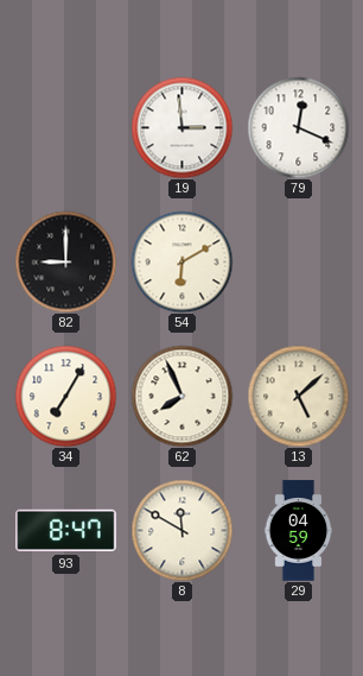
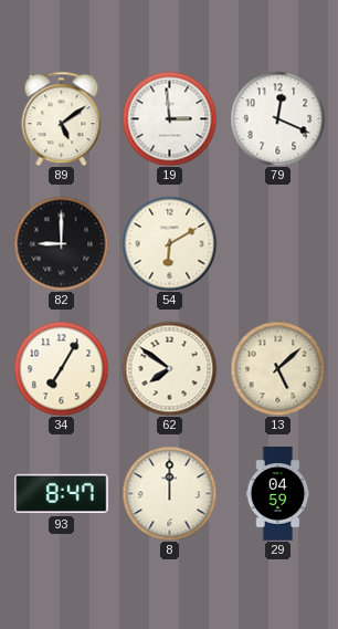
89: none -> 5:09 (62, 118)
62: 7:56 -> 7:51 (169, 368)
8: 11:50 -> 12:00 (169, 493)
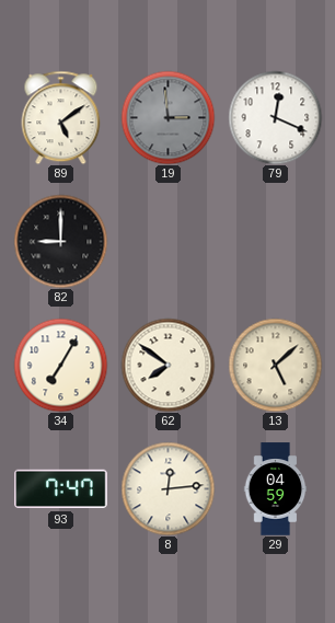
19 dial: white -> grey (168, 117)
54: 6:10 -> none (169, 243)
93: 8:47 -> 7:47 (61, 489)
8: 12:00 -> 12:14 (168, 488)
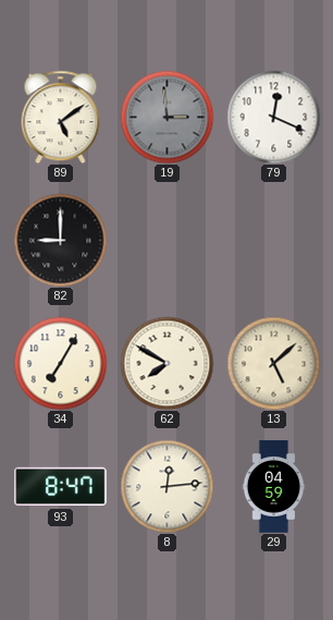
62: 7:51 -> 7:50 (166, 363)
93: 7:47 -> 8:47 (61, 487)
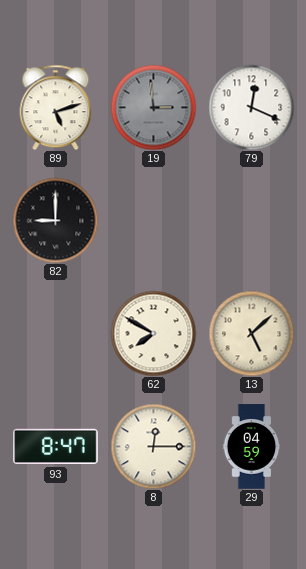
89: 5:09 -> 5:12 (56, 107)
34: 7:05 -> none (60, 363)
8: 12:14 -> 12:15 (153, 446)
